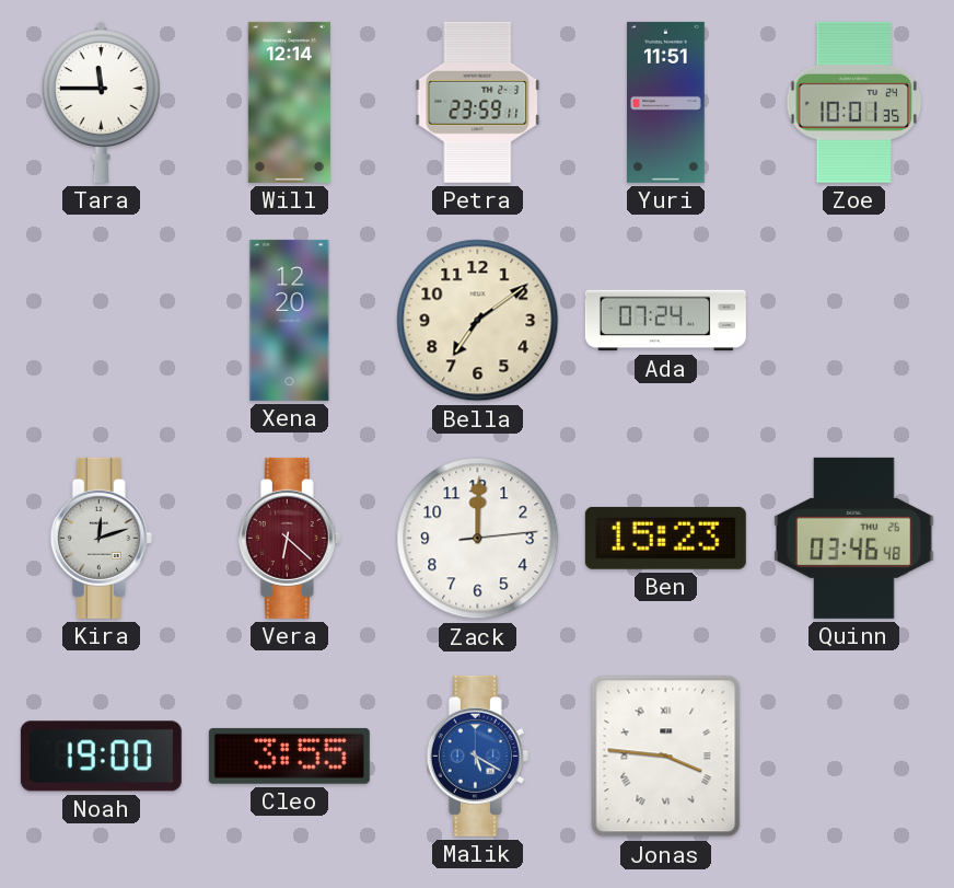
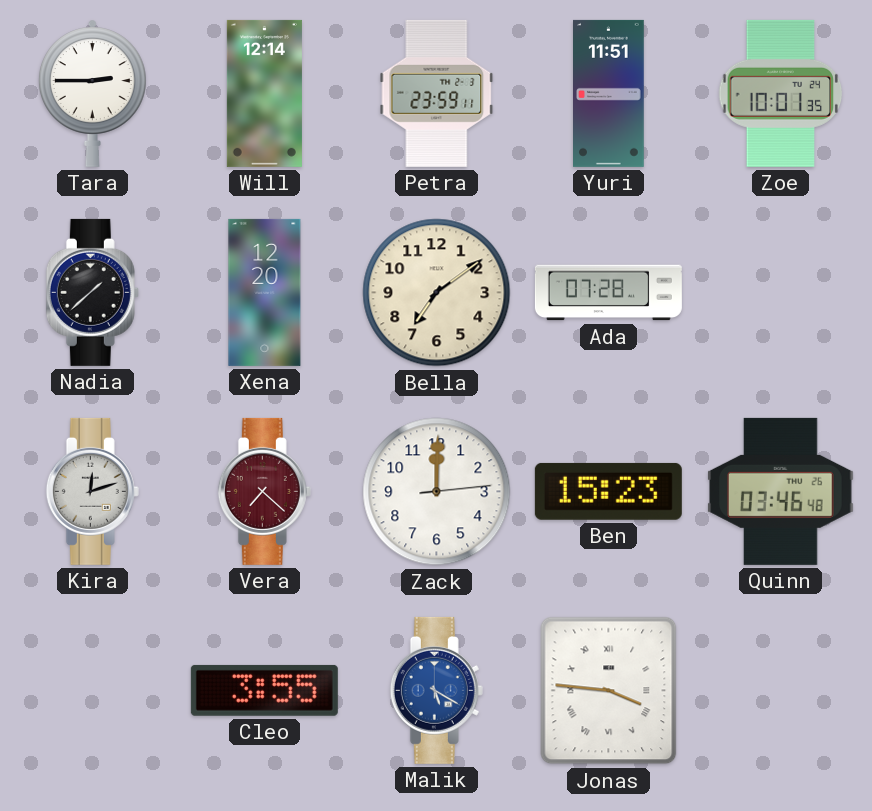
Tara: 11:45 -> 2:45 (92, 93)
Nadia: none -> 1:38 (92, 292)
Ada: 07:24 -> 07:28 (608, 293)
Vera: 6:22 -> 7:22 (264, 491)
Noah: 19:00 -> none (101, 757)
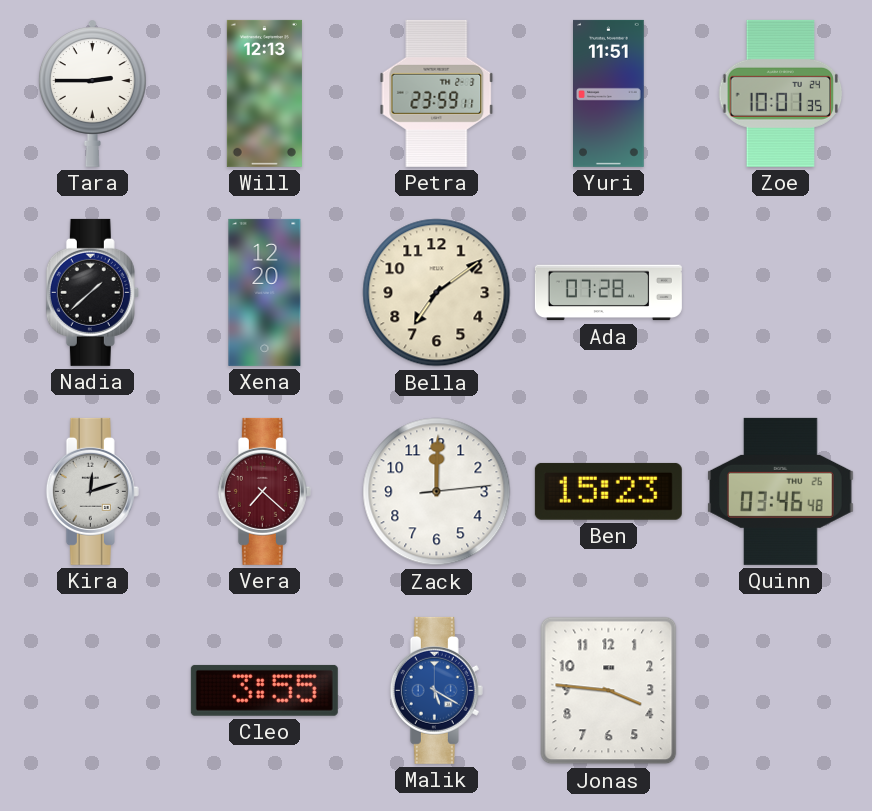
Will: 12:14 -> 12:13 (264, 93)
Jonas numerals: Roman -> Arabic (609, 691)
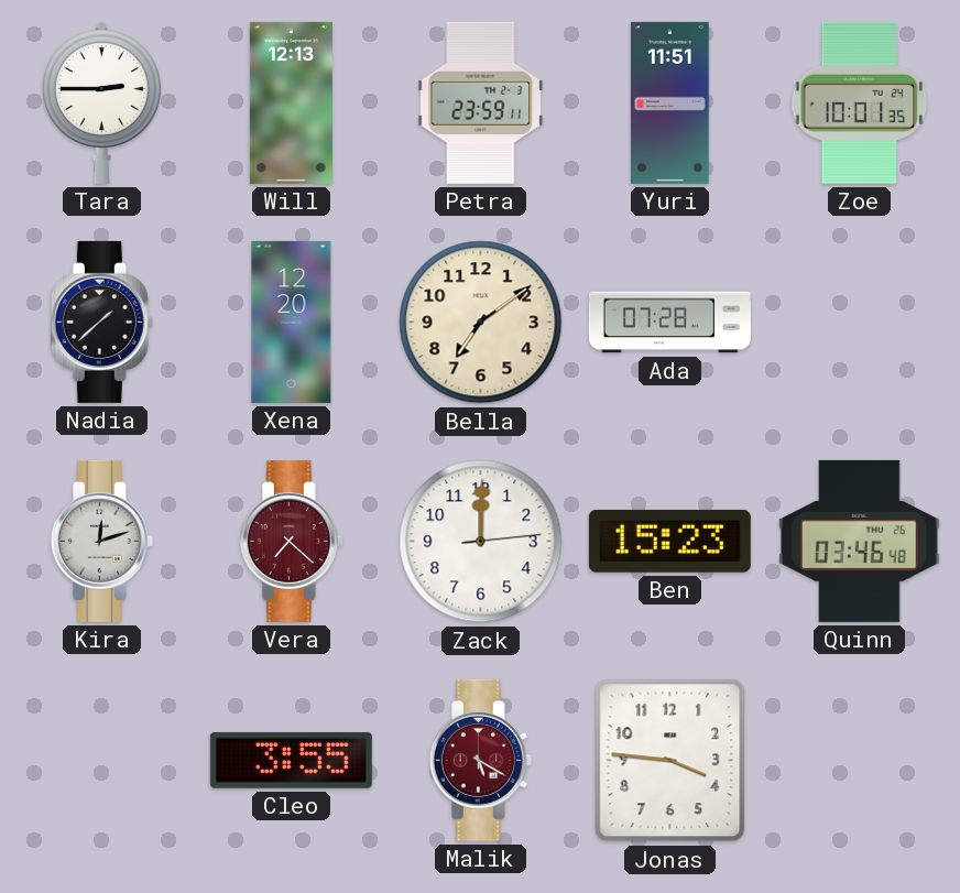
Malik dial: blue -> burgundy (480, 760)
